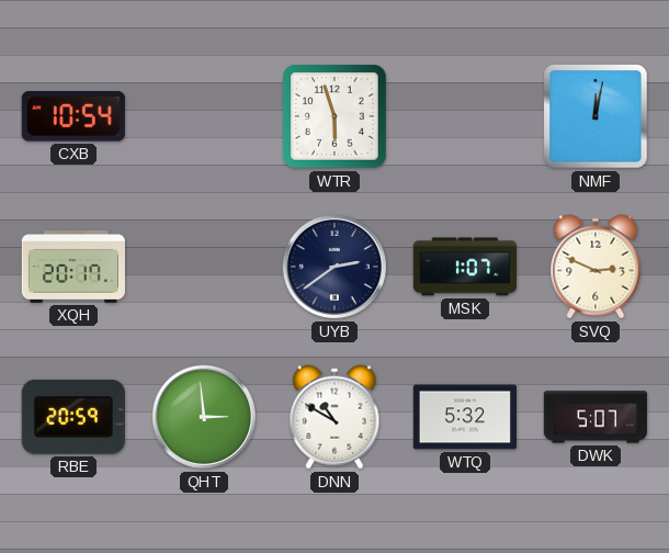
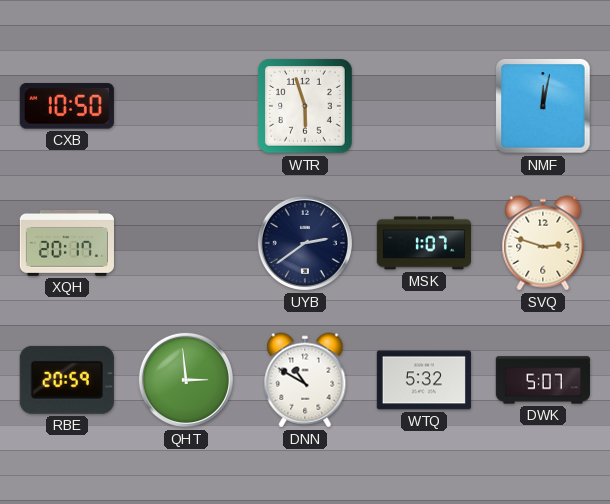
CXB: 10:54 -> 10:50 (67, 106)
SVQ: 2:49 -> 2:48 (543, 243)
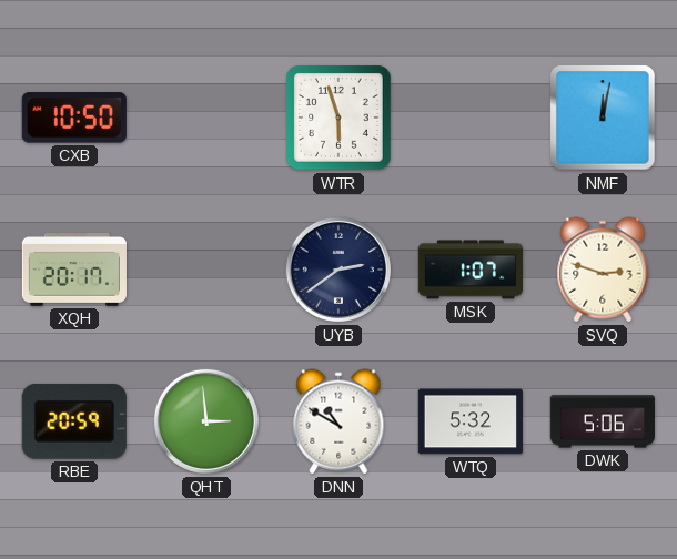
DWK: 5:07 -> 5:06 (603, 421)
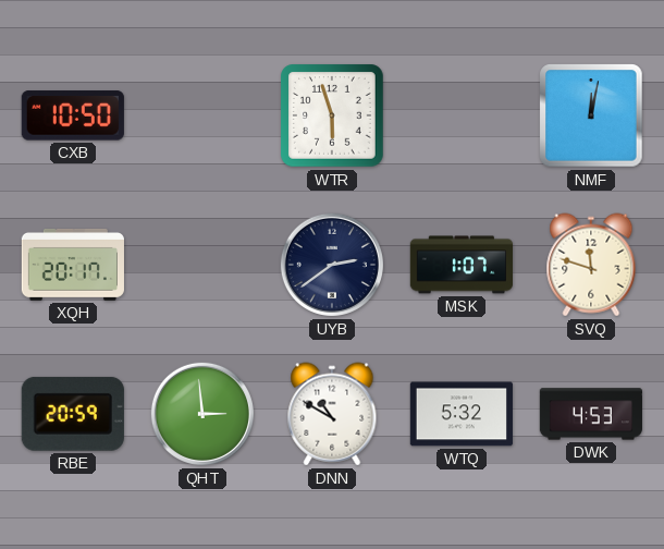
SVQ: 2:48 -> 11:48 (591, 265)
DWK: 5:06 -> 4:53 (591, 414)
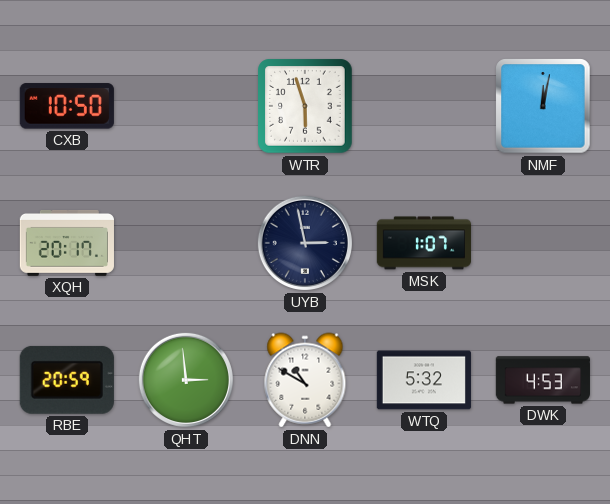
UYB: 2:39 -> 2:58 (305, 243)
SVQ: 11:48 -> none (591, 265)
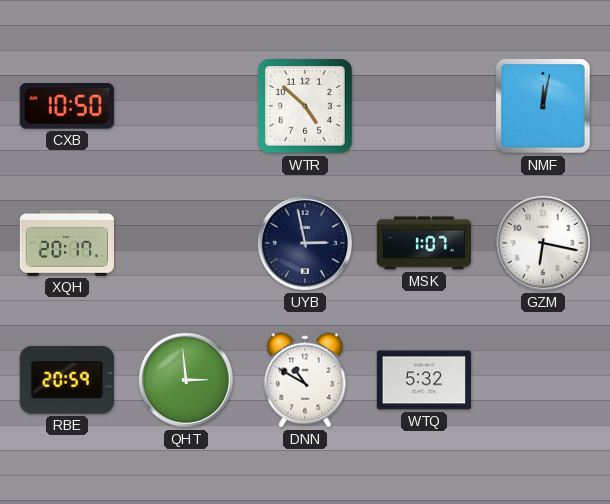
WTR: 5:57 -> 4:52 (305, 106)
GZM: none -> 6:17 (543, 243)
DWK: 4:53 -> none (543, 380)
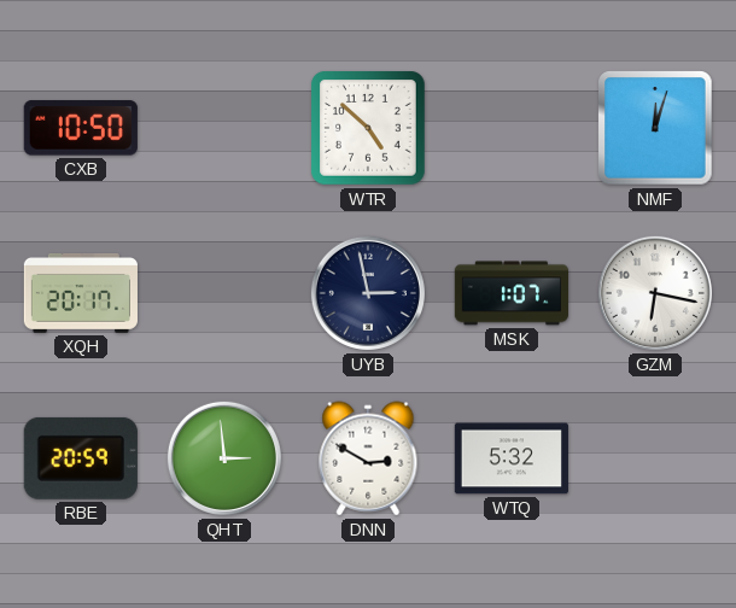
NMF: 12:02 -> 12:03 (655, 128)
DNN: 10:50 -> 2:50 (368, 458)
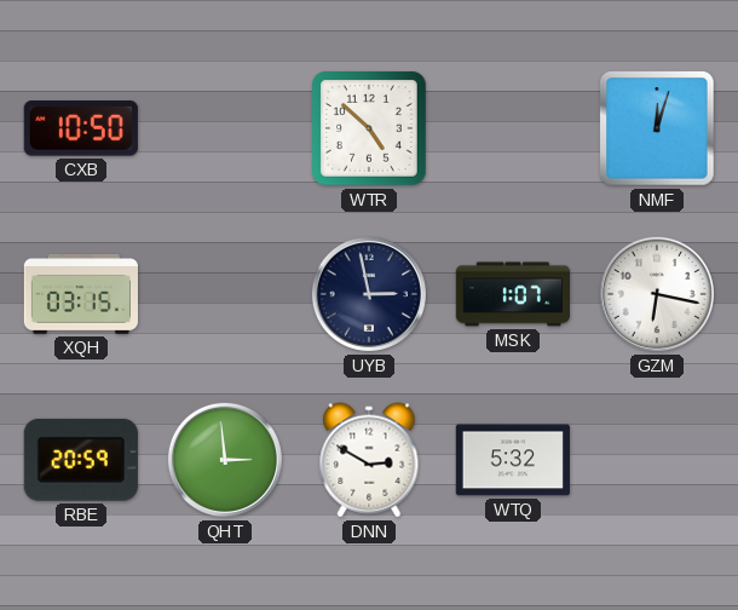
XQH: 20:17 -> 03:15 (80, 294)
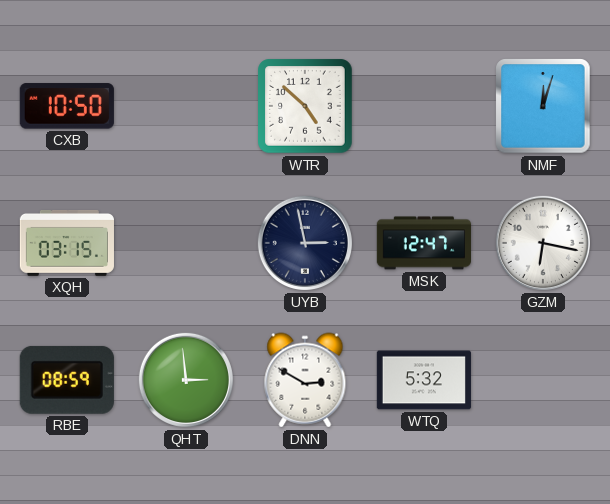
MSK: 1:07 -> 12:47 (423, 243)
RBE: 20:59 -> 08:59 (67, 380)
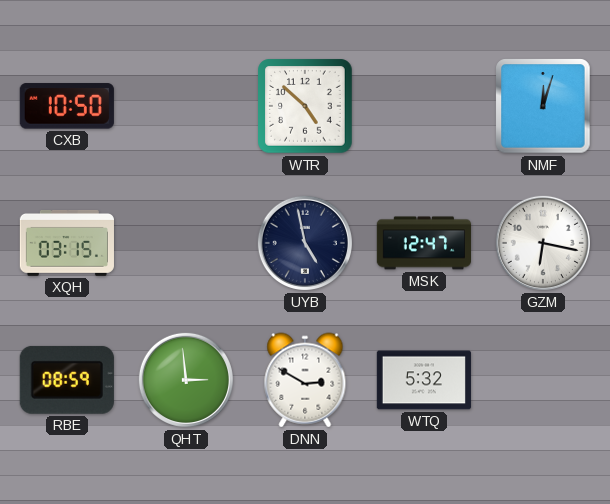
UYB: 2:58 -> 4:58 (305, 243)
